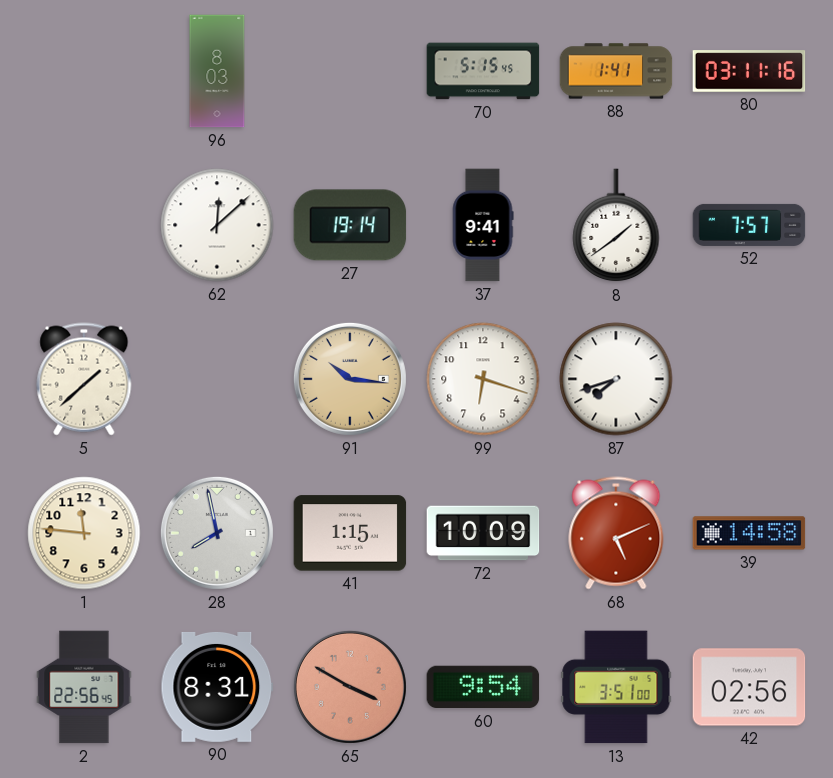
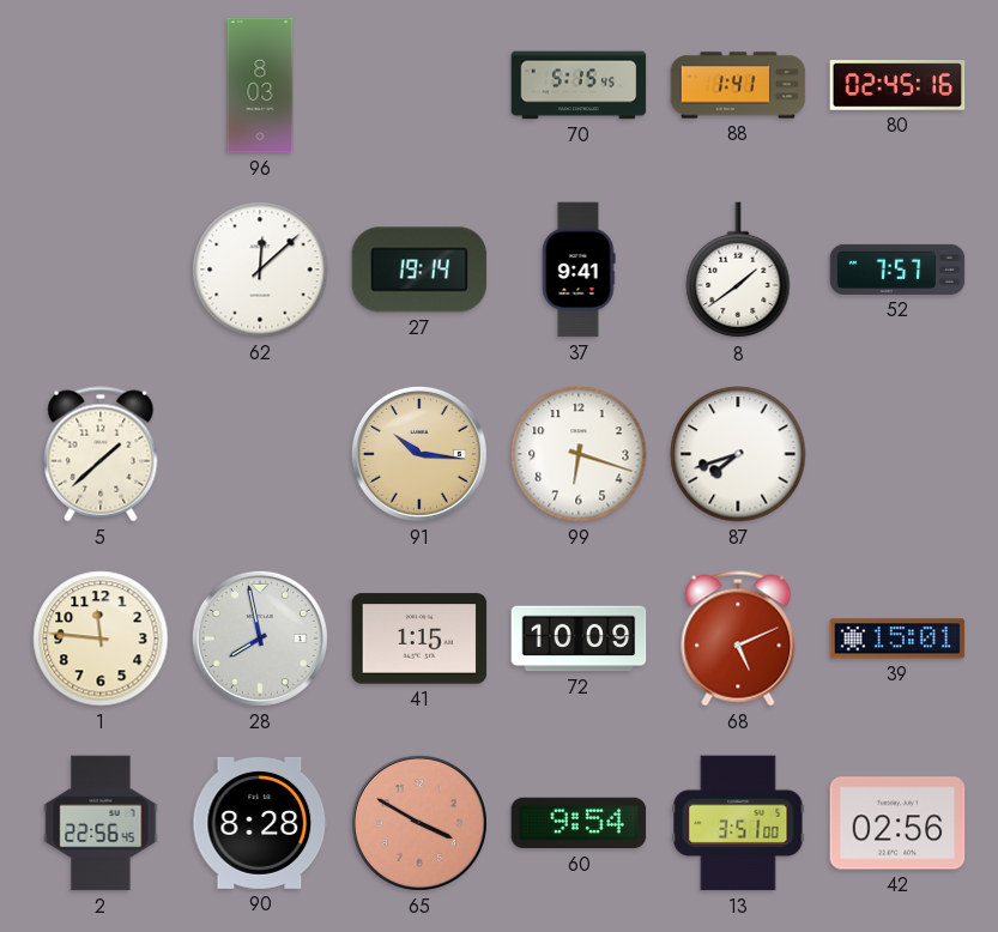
80: 03:11 -> 02:45 (897, 85)
39: 14:58 -> 15:01 (897, 639)
90: 8:31 -> 8:28 (260, 823)
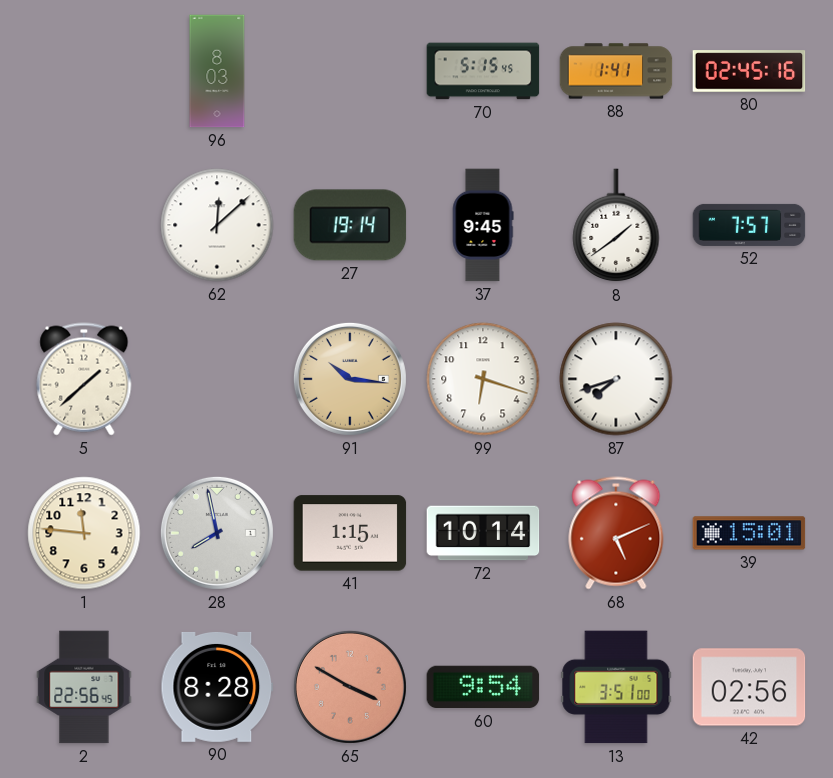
37: 9:41 -> 9:45 (483, 225)
72: 10:09 -> 10:14 (483, 533)
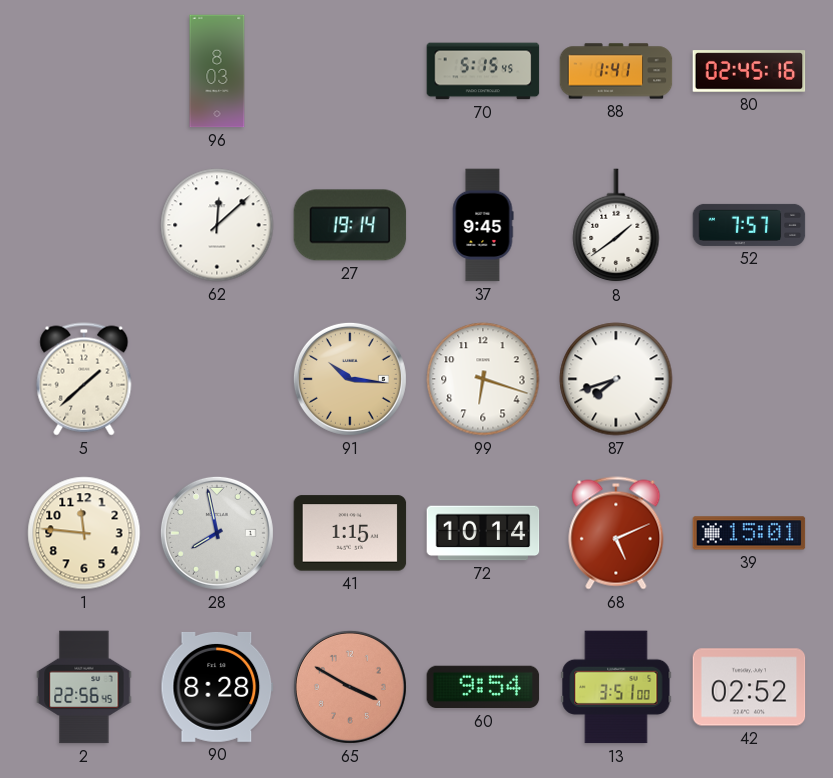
42: 02:56 -> 02:52 (749, 687)
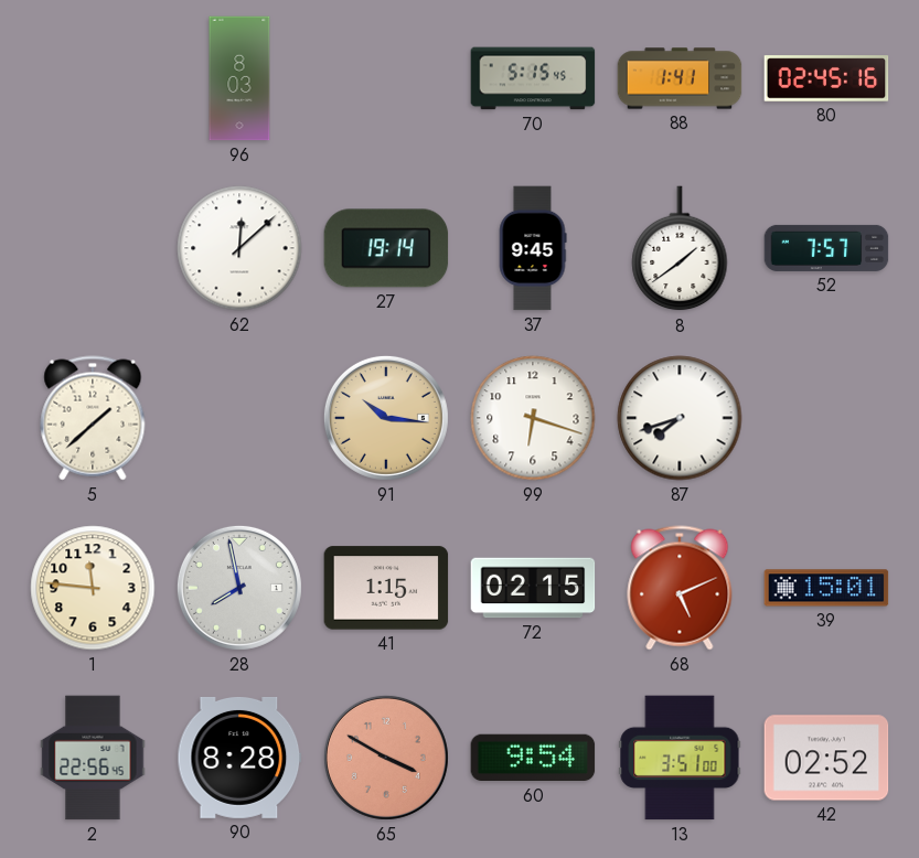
72: 10:14 -> 02:15 (533, 588)
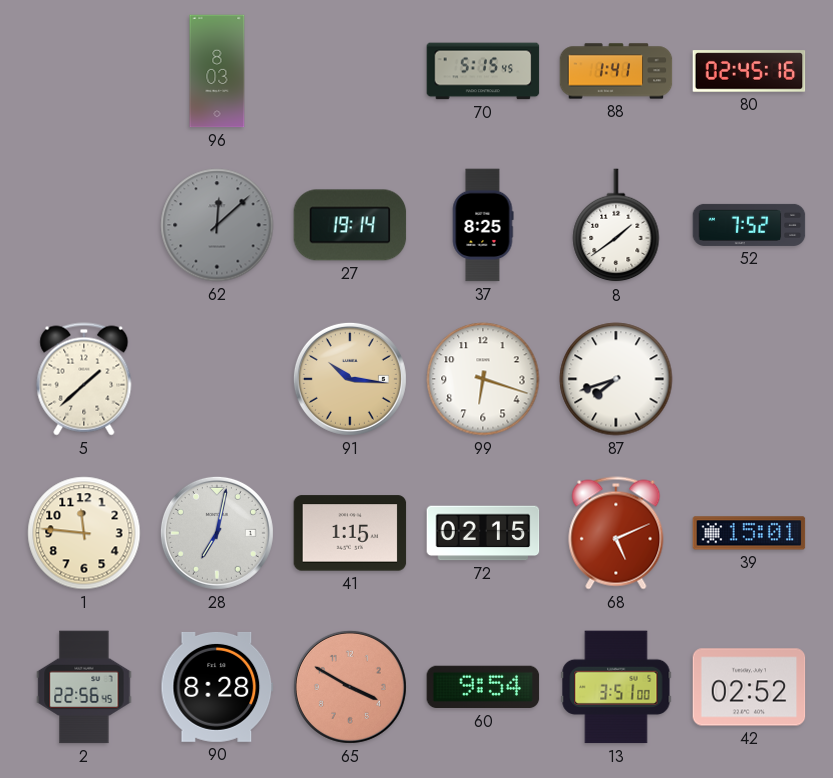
62 dial: white -> grey (217, 225)
37: 9:45 -> 8:25 (483, 225)
52: 7:57 -> 7:52 (749, 225)
28: 7:58 -> 7:02 (217, 533)
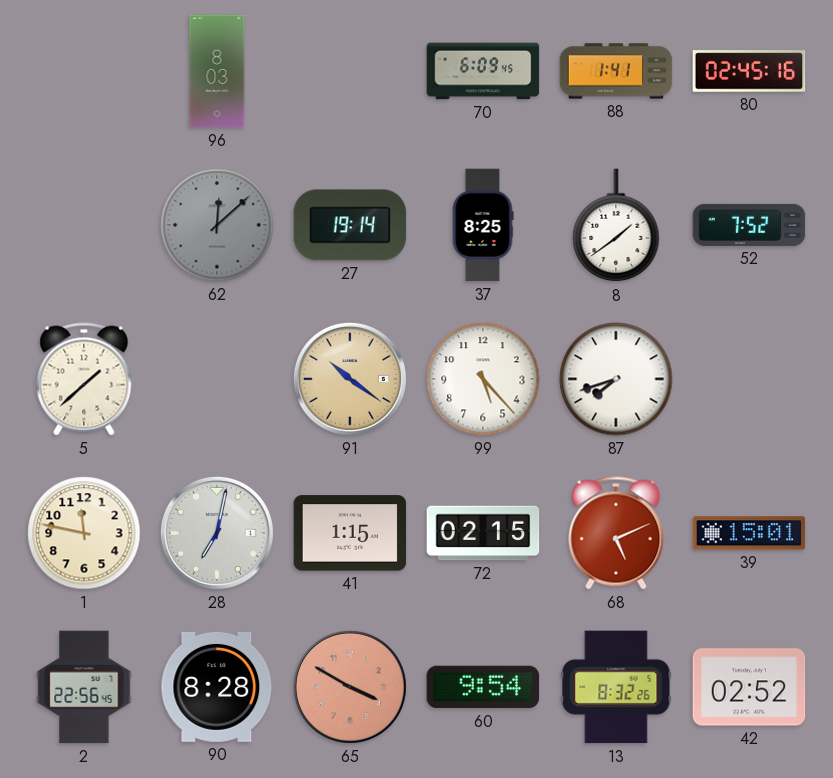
70: 5:15 -> 6:09 (483, 71)
91: 10:16 -> 10:21 (350, 379)
99: 6:18 -> 5:23 (483, 379)
1: 11:46 -> 11:47 (84, 533)
13: 3:51 -> 8:32 (616, 687)
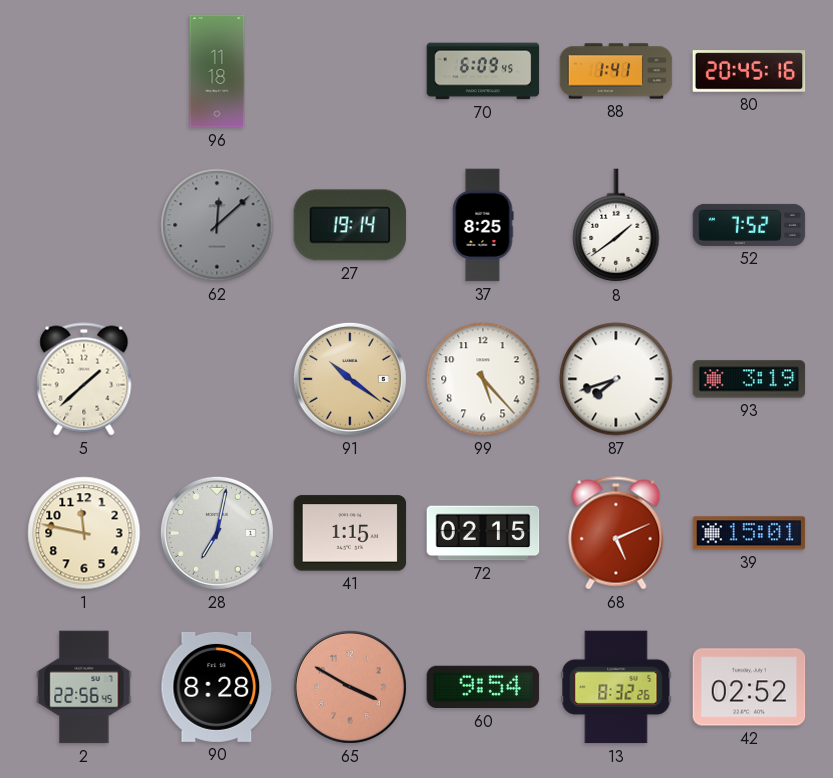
96: 8:03 -> 11:18 (217, 71)
80: 02:45 -> 20:45 (749, 71)
93: none -> 3:19 (749, 379)
